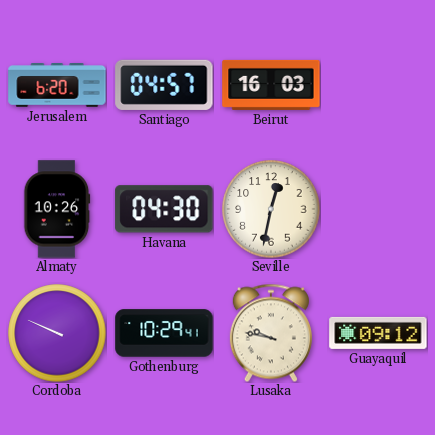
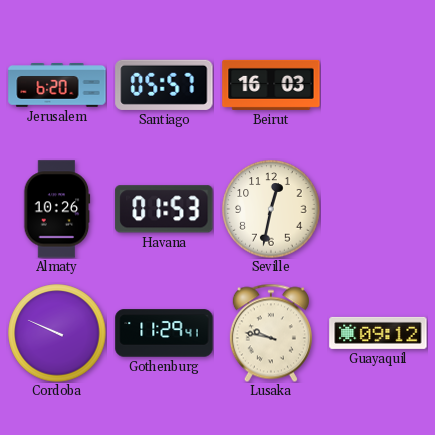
Santiago: 04:57 -> 05:57 (164, 85)
Havana: 04:30 -> 01:53 (164, 209)
Gothenburg: 10:29 -> 11:29 (164, 333)
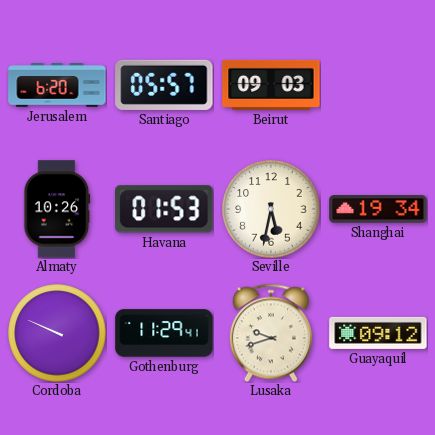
Beirut: 16:03 -> 09:03 (271, 85)
Seville: 12:32 -> 5:32 (271, 209)
Shanghai: none -> 19:34 (378, 209)
Lusaka: 9:47 -> 9:42 (271, 333)
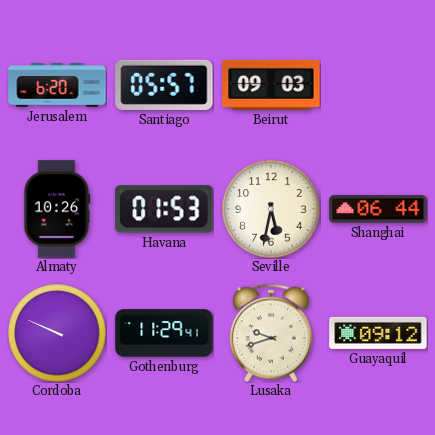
Shanghai: 19:34 -> 06:44 (378, 209)
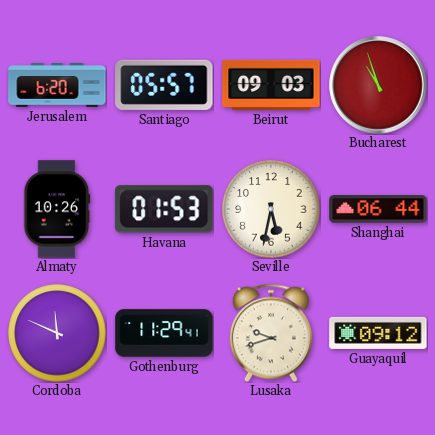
Bucharest: none -> 10:57 (378, 85)
Cordoba: 9:49 -> 11:49 (57, 333)
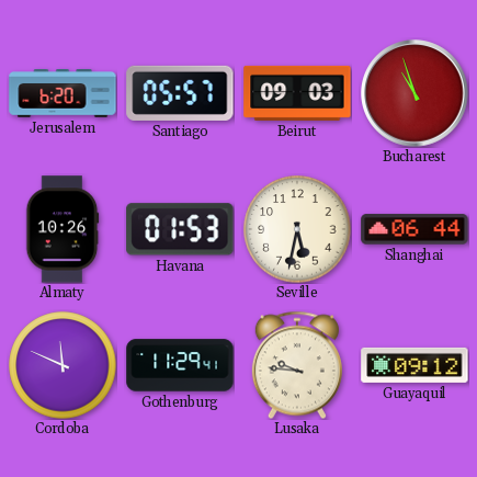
Lusaka: 9:42 -> 9:46 (297, 365)
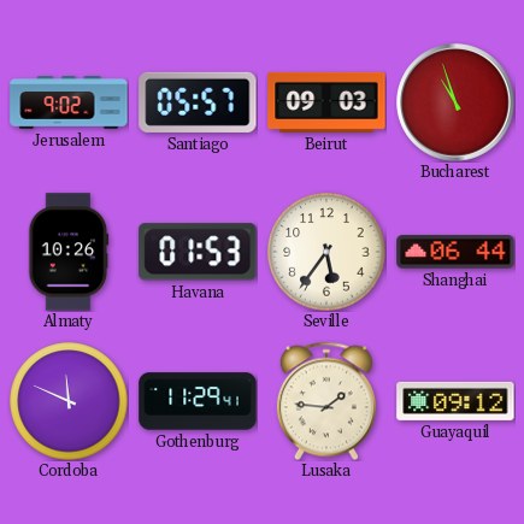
Jerusalem: 6:20 -> 9:02 (69, 104)
Seville: 5:32 -> 5:36 (326, 252)
Lusaka: 9:46 -> 1:46 (326, 401)
